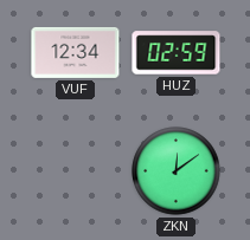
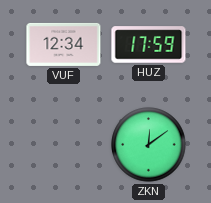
HUZ: 02:59 -> 17:59 (149, 45)
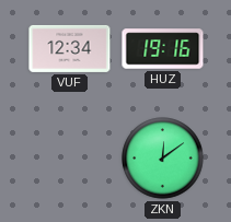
HUZ: 17:59 -> 19:16 (163, 49)
